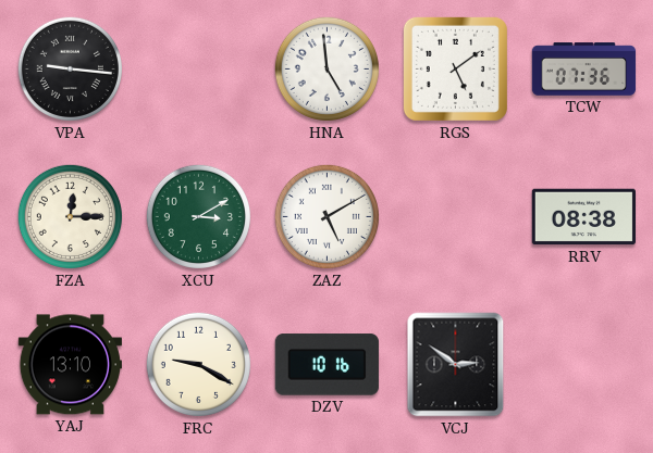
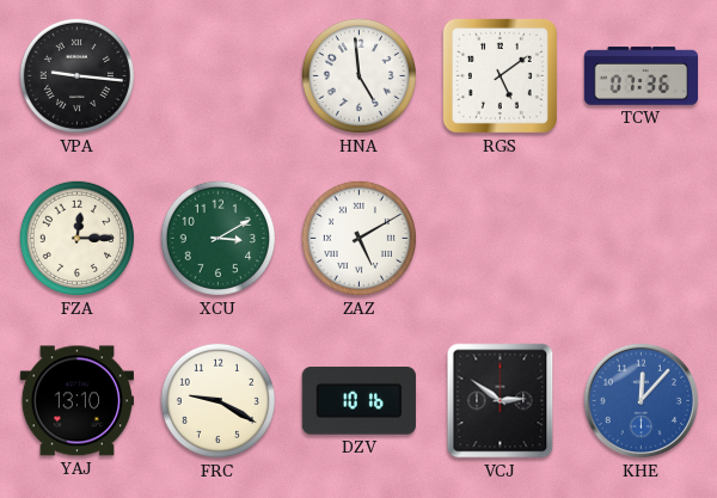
RRV: 08:38 -> none (583, 217)
KHE: none -> 12:07 (642, 401)
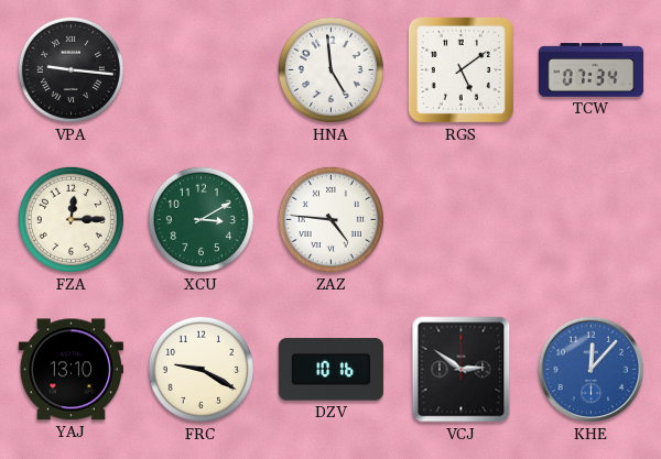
TCW: 07:36 -> 07:34 (592, 70)
ZAZ: 5:10 -> 4:46 (330, 219)
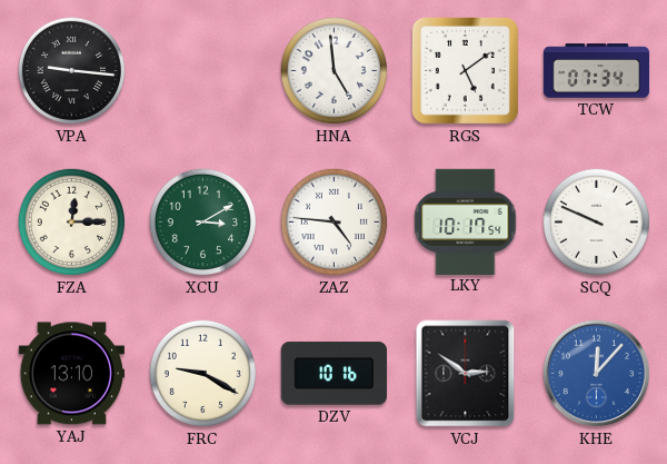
LKY: none -> 10:17 (466, 221)
SCQ: none -> 9:49 (596, 221)
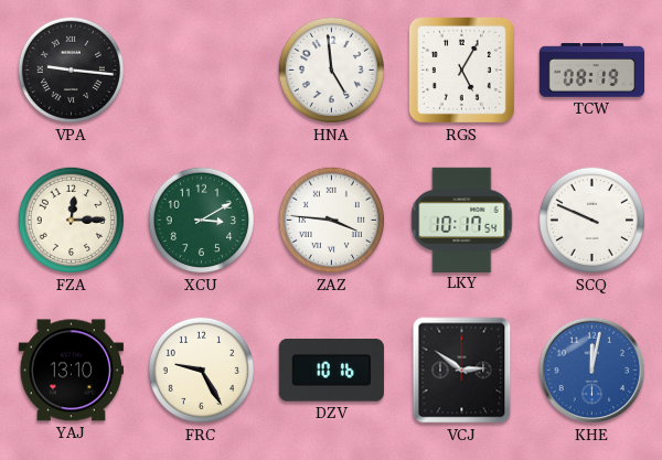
RGS: 5:09 -> 5:05 (461, 69)
TCW: 07:34 -> 08:19 (592, 71)
ZAZ: 4:46 -> 3:46 (331, 220)
FRC: 9:20 -> 9:25 (201, 370)
KHE: 12:07 -> 12:02 (592, 371)
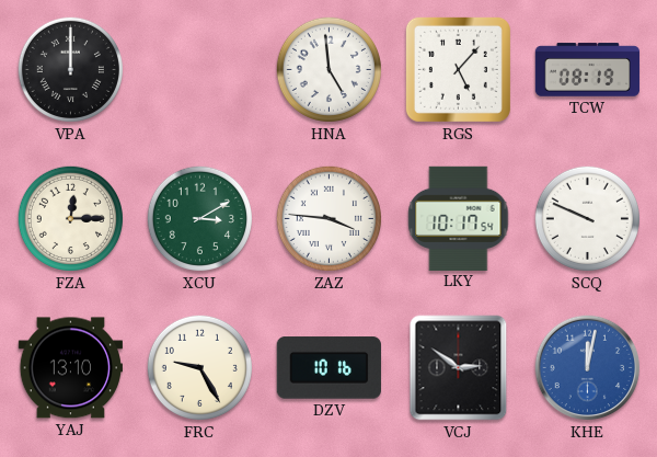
VPA: 9:16 -> 12:00 (70, 69)
RGS: 5:05 -> 5:07 (458, 69)
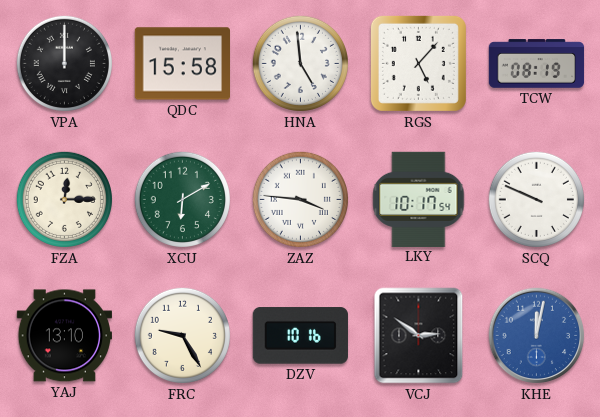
QDC: none -> 15:58 (182, 64)
XCU: 3:10 -> 6:10 (182, 199)
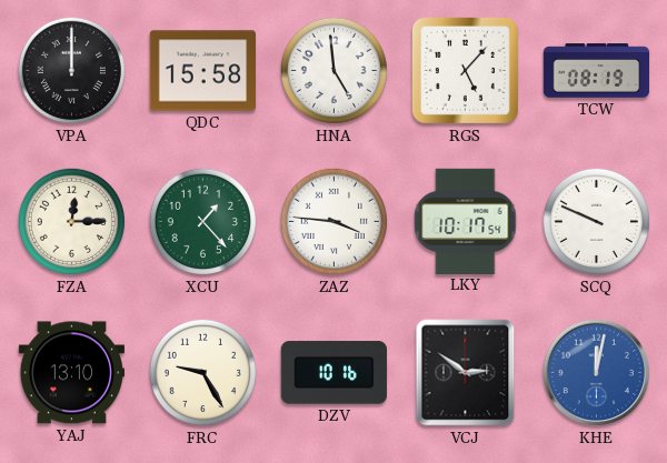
XCU: 6:10 -> 1:23 (202, 221)
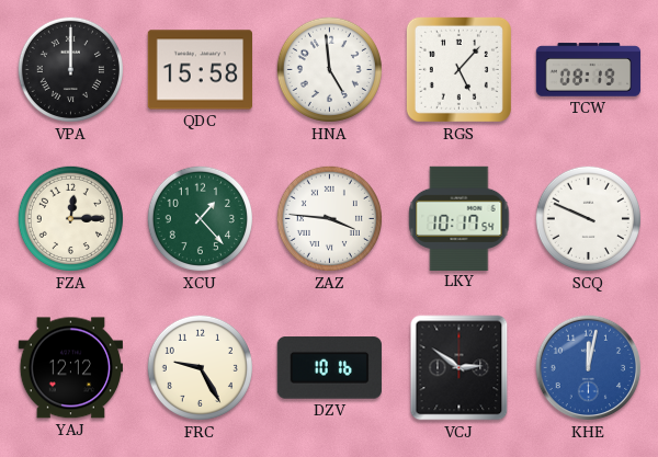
YAJ: 13:10 -> 12:12 (70, 368)
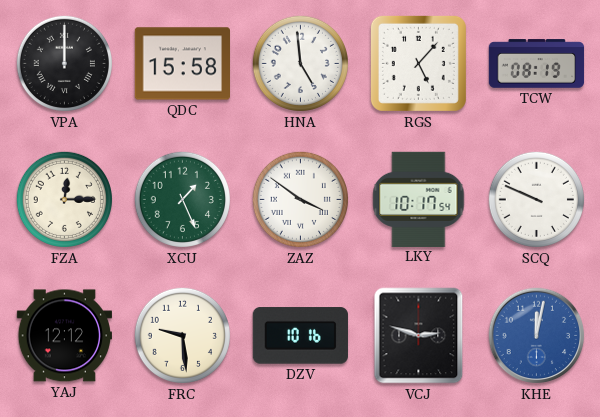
XCU: 1:23 -> 1:26 (182, 199)
ZAZ: 3:46 -> 3:51 (300, 199)
FRC: 9:25 -> 9:29 (182, 335)
VCJ: 2:51 -> 2:48 (419, 336)
